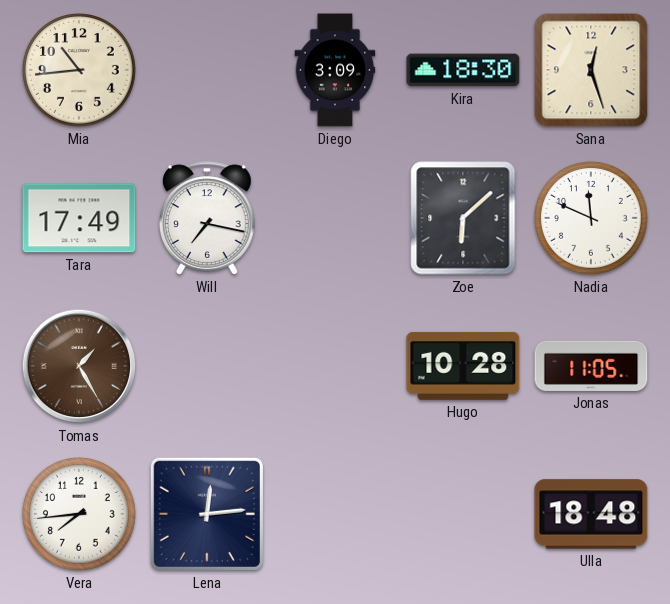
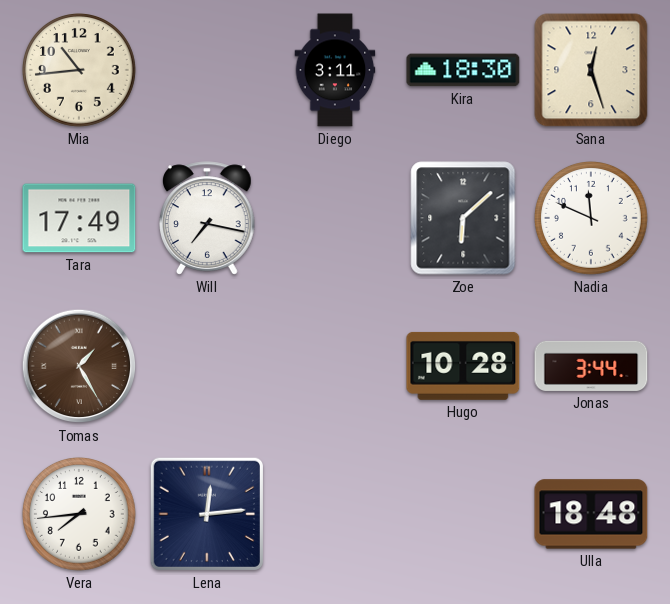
Diego: 3:09 -> 3:11 (335, 70)
Jonas: 11:05 -> 3:44 (591, 366)
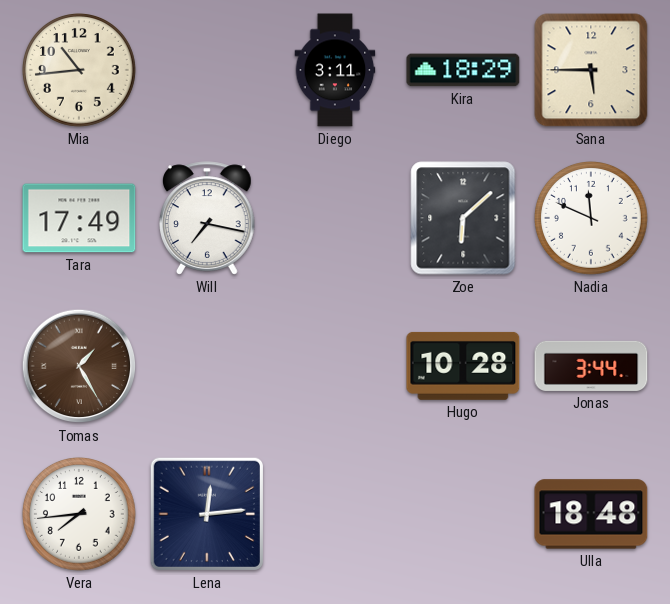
Kira: 18:30 -> 18:29 (463, 70)
Sana: 12:27 -> 5:45 (591, 70)
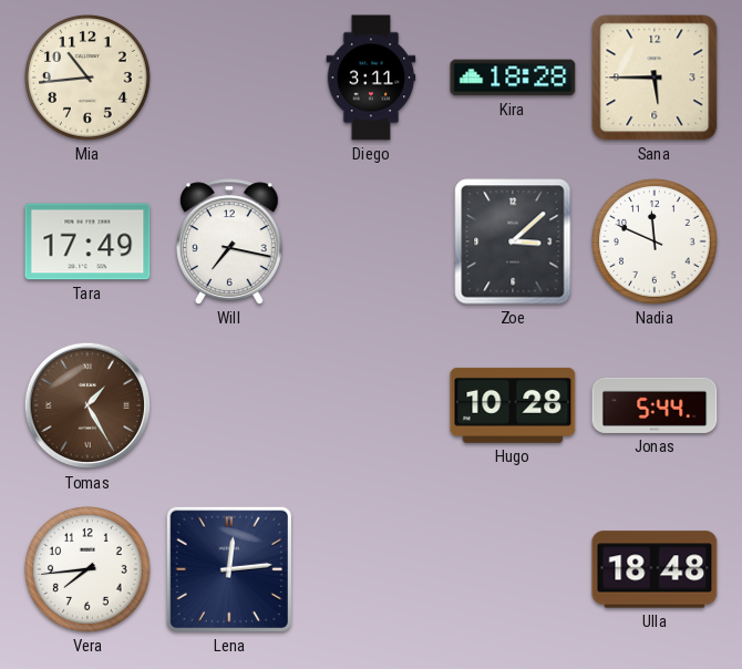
Kira: 18:29 -> 18:28 (513, 78)
Zoe: 6:08 -> 3:08 (513, 241)
Jonas: 3:44 -> 5:44 (655, 405)
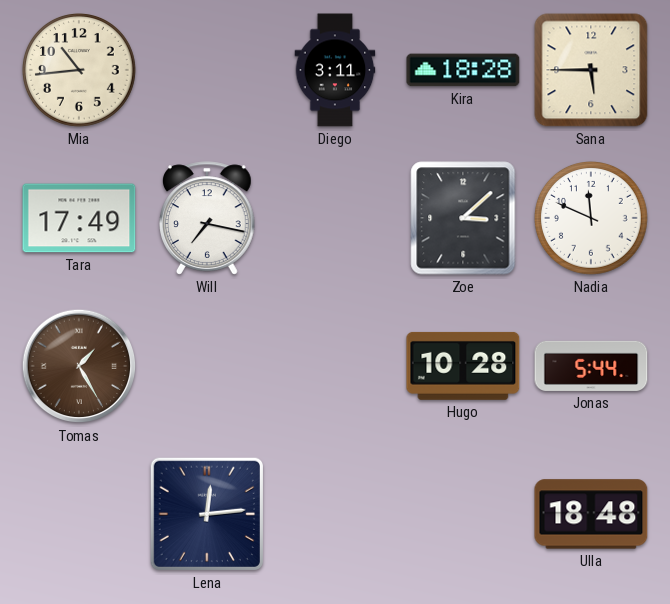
Vera: 7:44 -> none (89, 570)
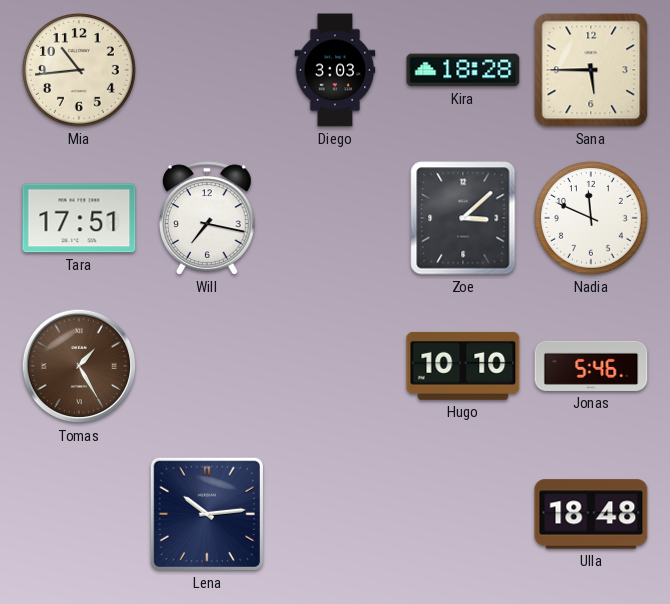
Diego: 3:11 -> 3:03 (335, 70)
Tara: 17:49 -> 17:51 (79, 218)
Hugo: 10:28 -> 10:10 (463, 366)
Jonas: 5:44 -> 5:46 (591, 366)
Lena: 12:14 -> 10:14 (207, 514)
